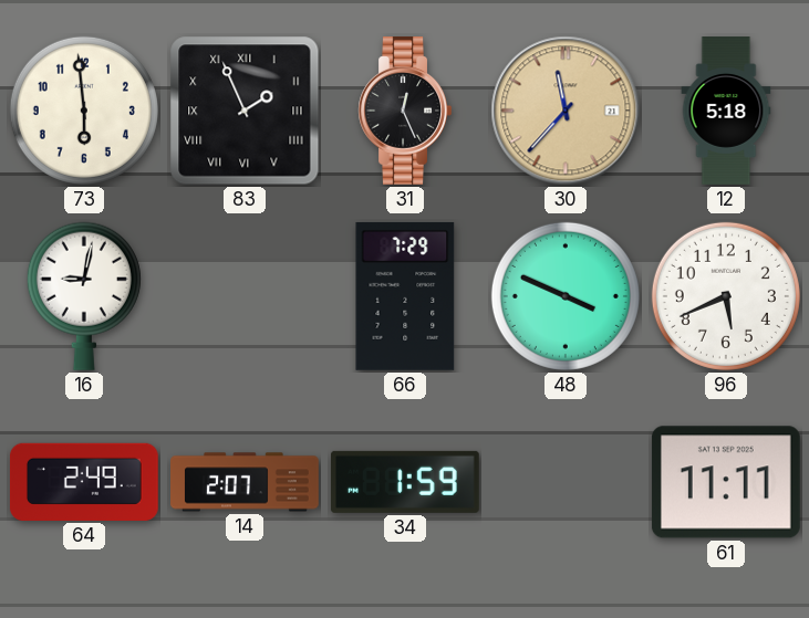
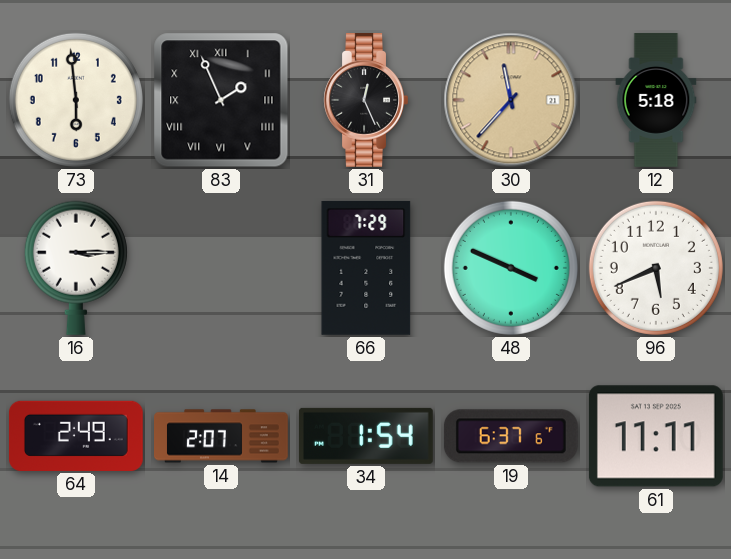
16: 9:02 -> 3:15 (76, 268)
34: 1:59 -> 1:54 (366, 436)
19: none -> 6:37 (511, 436)
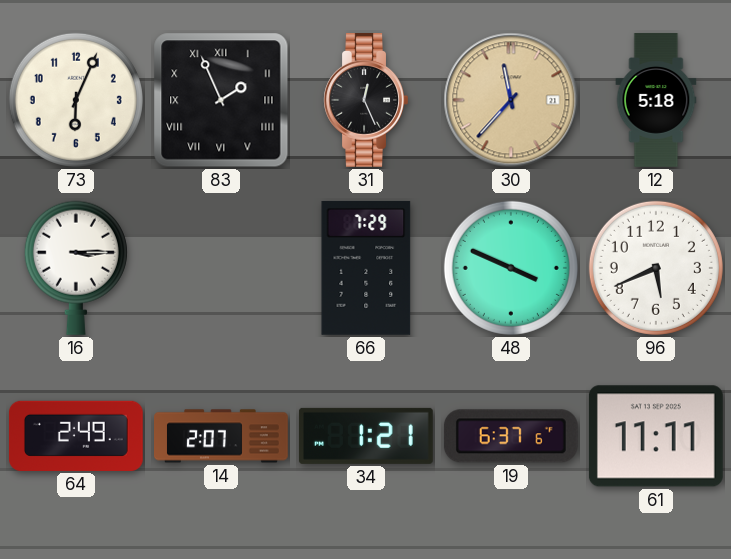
73: 5:59 -> 6:04 (76, 100)
34: 1:54 -> 1:21 (366, 436)
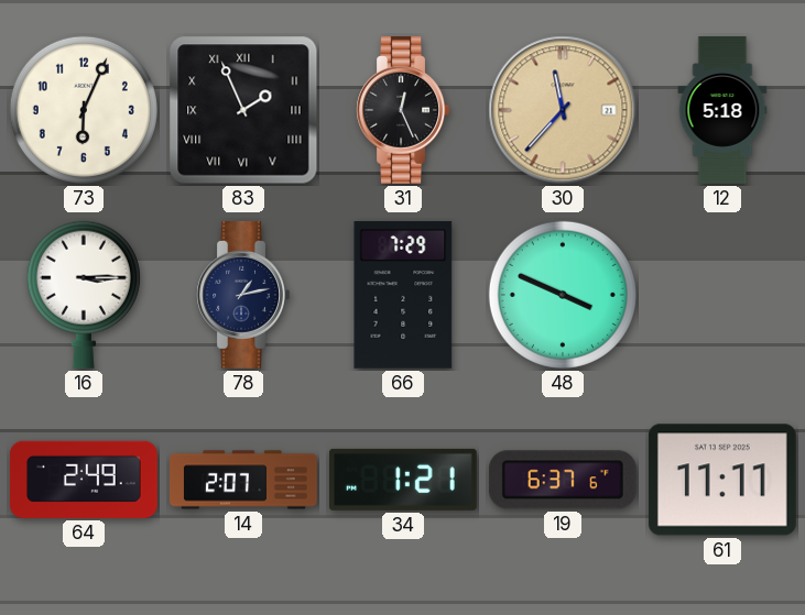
78: none -> 1:13 (243, 296)
96: 5:41 -> none (656, 268)
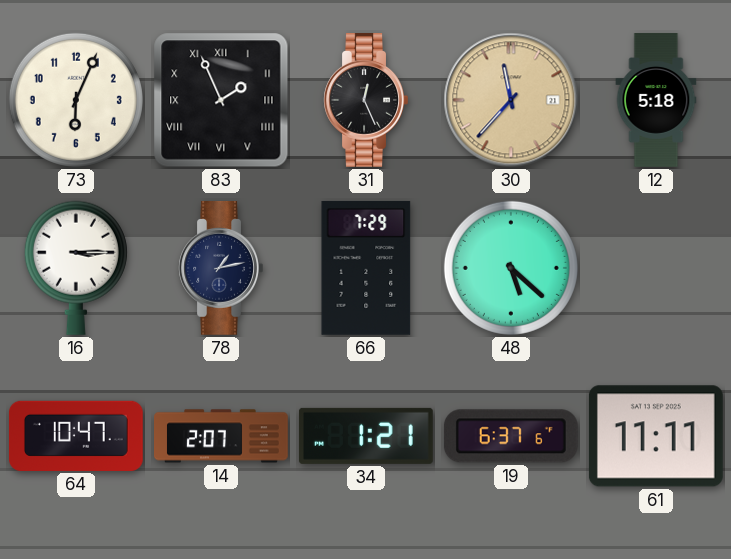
48: 3:49 -> 5:22 (511, 268)
64: 2:49 -> 10:47 (76, 436)
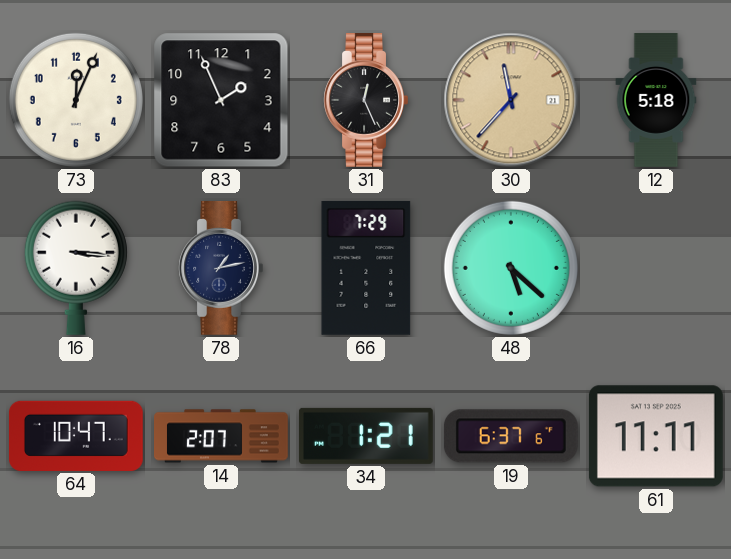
73: 6:04 -> 12:04 (76, 100)
83 numerals: Roman -> Arabic (221, 100)
16: 3:15 -> 3:16 (76, 268)
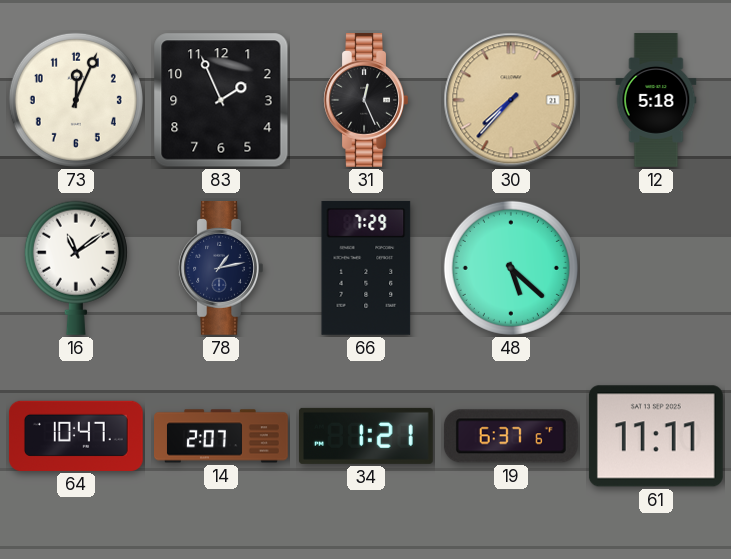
30: 11:37 -> 7:37 (511, 100)
16: 3:16 -> 11:09 (76, 268)
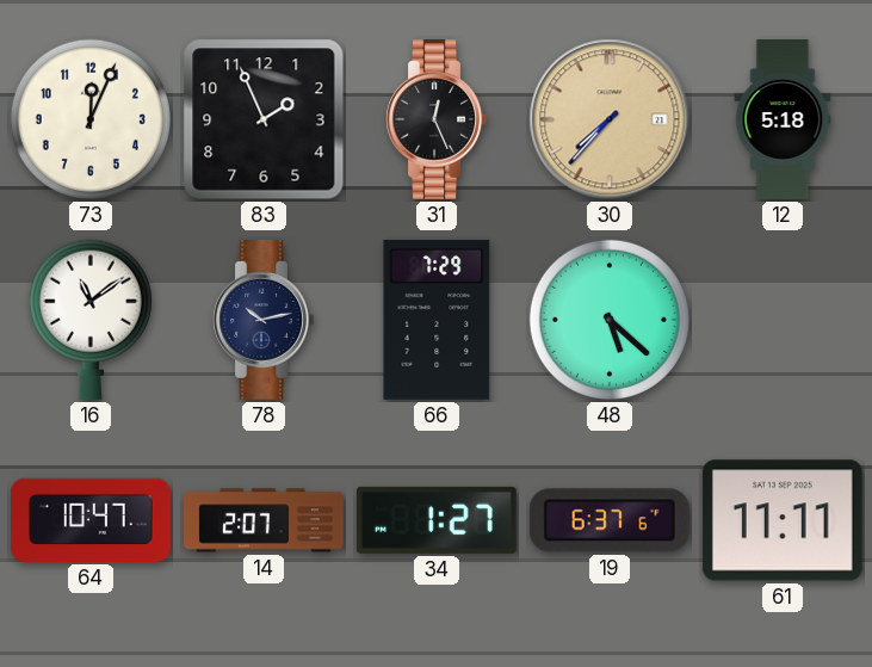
78: 1:13 -> 10:13 (264, 321)
34: 1:21 -> 1:27 (437, 520)
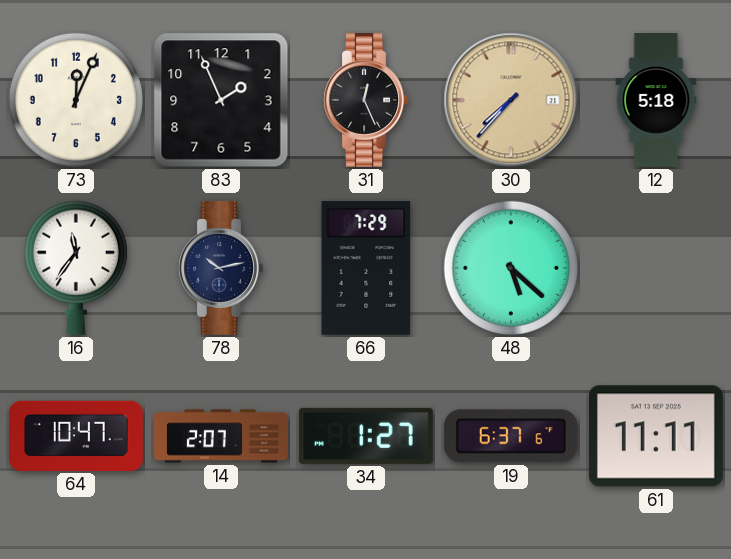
16: 11:09 -> 11:36 (76, 268)
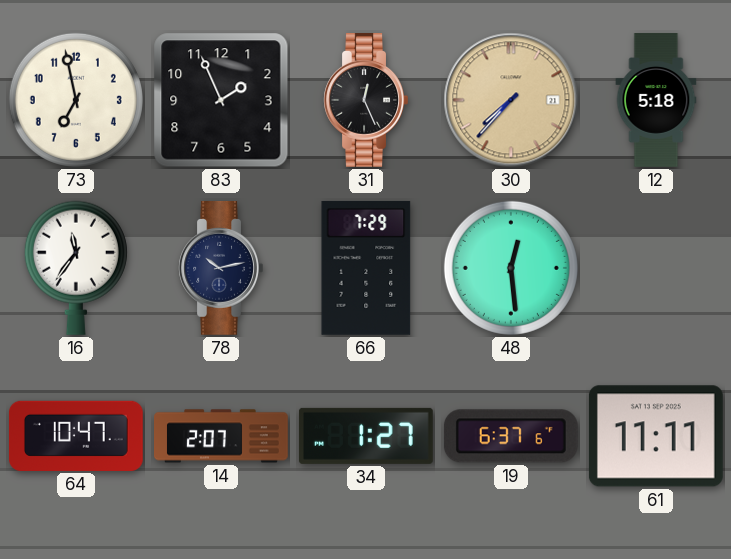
73: 12:04 -> 6:58 (76, 100)
48: 5:22 -> 12:29 (511, 268)
